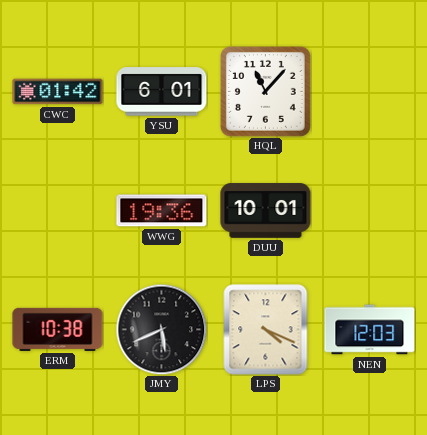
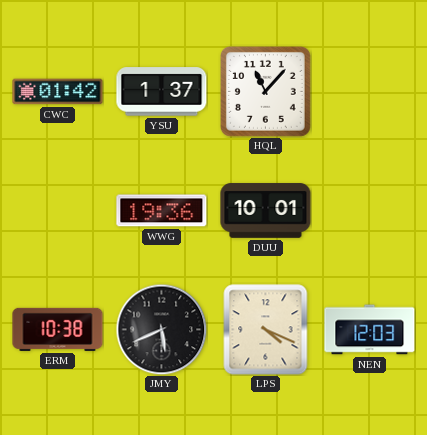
YSU: 6:01 -> 1:37 (162, 92)
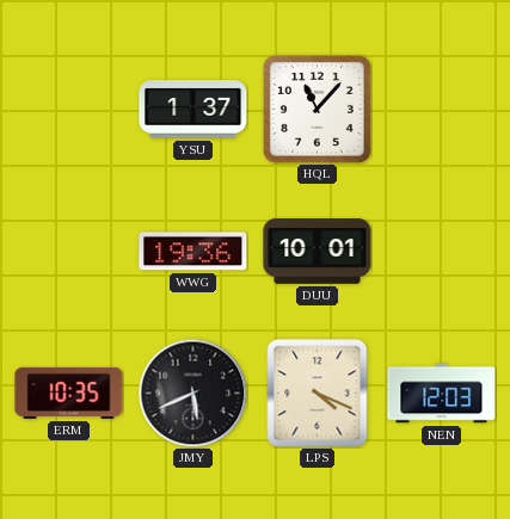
CWC: 01:42 -> none (58, 92)
ERM: 10:38 -> 10:35 (69, 393)
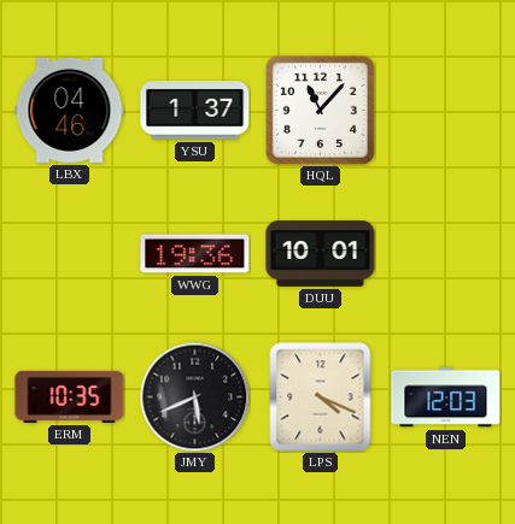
LBX: none -> 04:46 (70, 110)
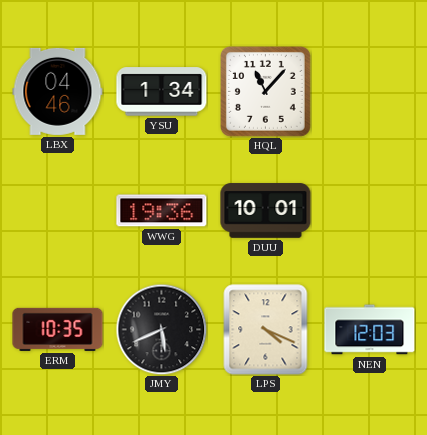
YSU: 1:37 -> 1:34 (162, 92)
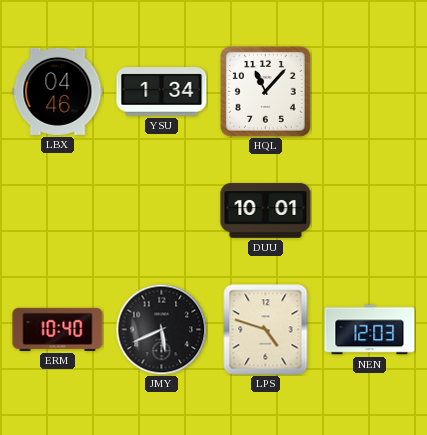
WWG: 19:36 -> none (162, 211)
ERM: 10:35 -> 10:40 (58, 329)
LPS: 4:19 -> 4:48 (266, 330)
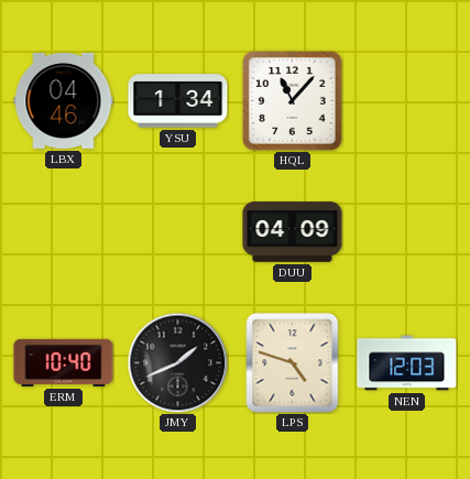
DUU: 10:01 -> 04:09 (293, 232)
JMY: 5:41 -> 1:41 (177, 362)
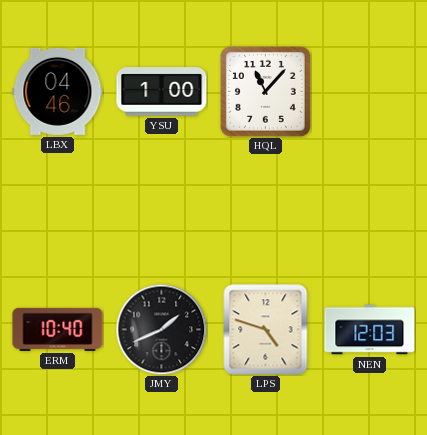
YSU: 1:34 -> 1:00 (162, 92)
DUU: 04:09 -> none (293, 232)
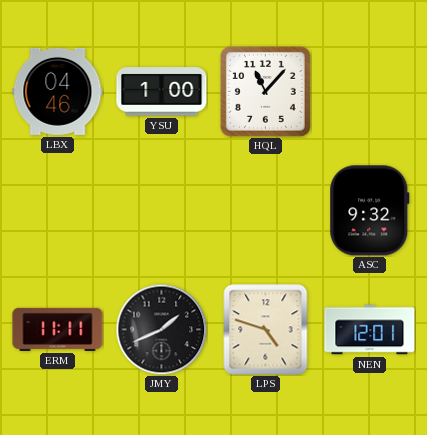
ASC: none -> 9:32 (370, 211)
ERM: 10:40 -> 11:11 (58, 329)
NEN: 12:03 -> 12:01 (370, 330)
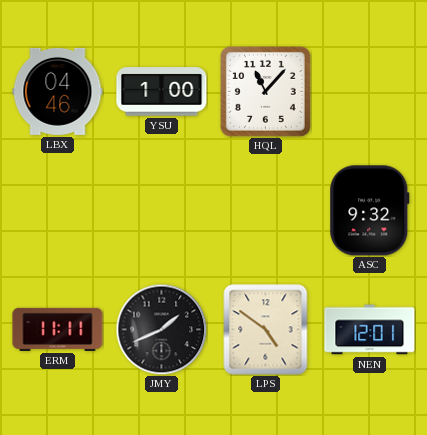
LPS: 4:48 -> 4:51 (266, 330)
